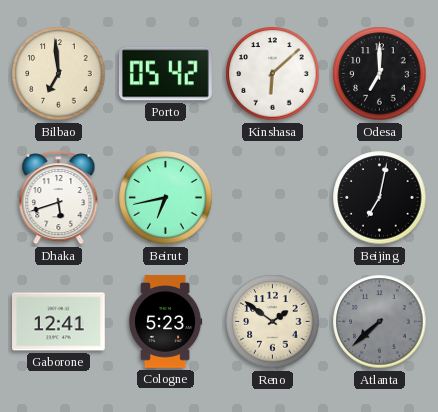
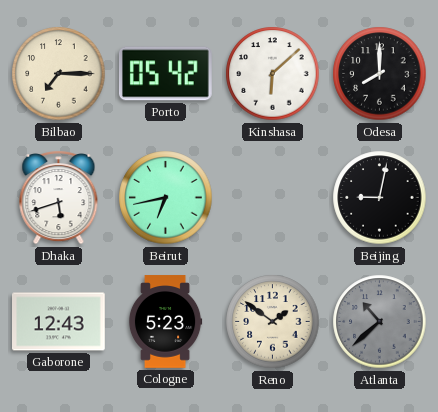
Bilbao: 6:59 -> 7:15 (59, 74)
Odesa: 7:00 -> 8:00 (380, 74)
Beijing: 7:02 -> 9:02 (380, 198)
Gaborone: 12:41 -> 12:43 (59, 322)
Atlanta: 7:38 -> 10:38 (380, 322)
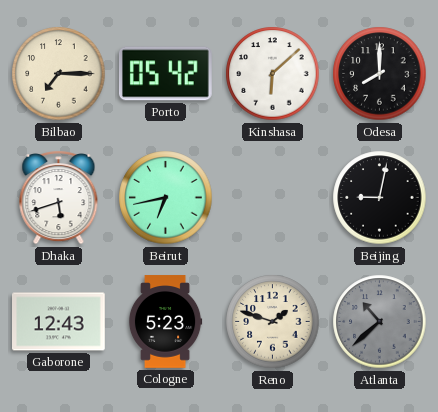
Reno: 1:51 -> 1:48 (273, 322)
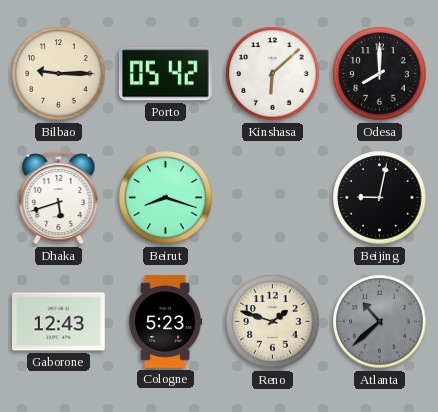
Bilbao: 7:15 -> 9:15 (59, 74)
Beirut: 6:43 -> 8:18 (166, 198)
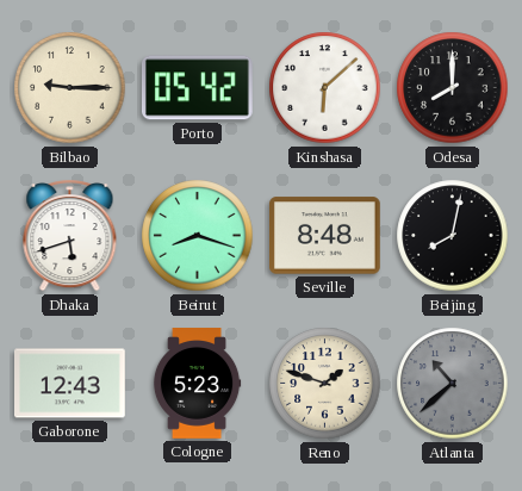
Seville: none -> 8:48 (325, 236)
Beijing: 9:02 -> 8:02 (453, 236)
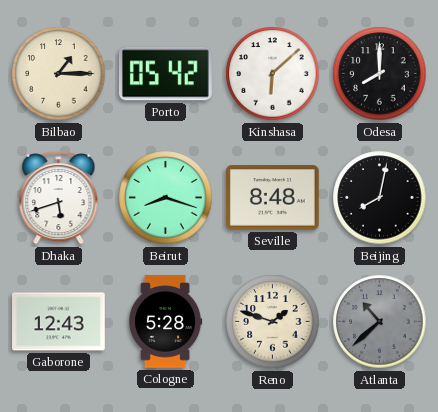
Bilbao: 9:15 -> 1:15 (59, 74)
Cologne: 5:23 -> 5:28 (165, 322)
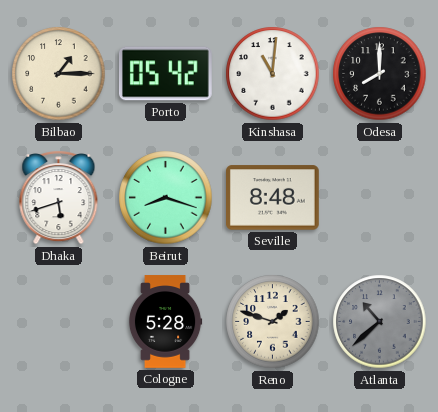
Kinshasa: 6:08 -> 11:01 (273, 74)
Beijing: 8:02 -> none (380, 198)
Gaborone: 12:43 -> none (59, 322)
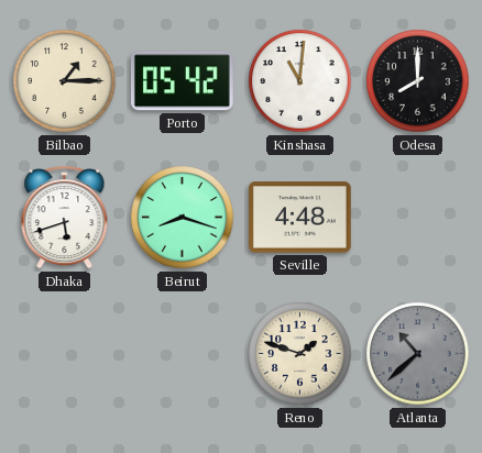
Seville: 8:48 -> 4:48 (300, 218)
Cologne: 5:28 -> none (165, 322)
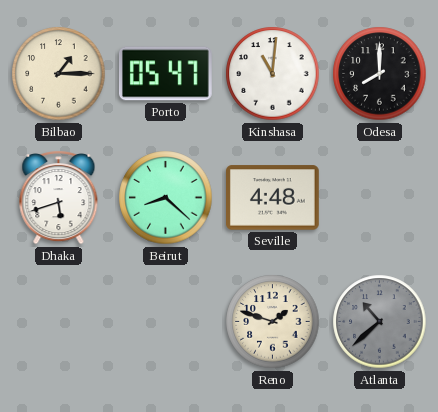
Porto: 05:42 -> 05:47 (165, 74)
Beirut: 8:18 -> 8:22 (166, 198)
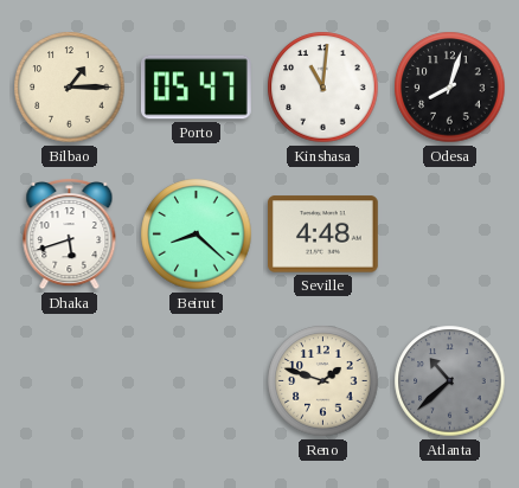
Odesa: 8:00 -> 8:03 (450, 88)
